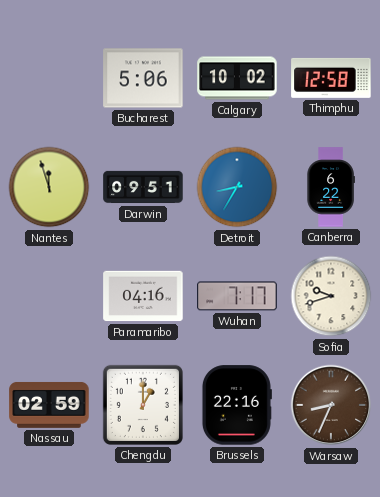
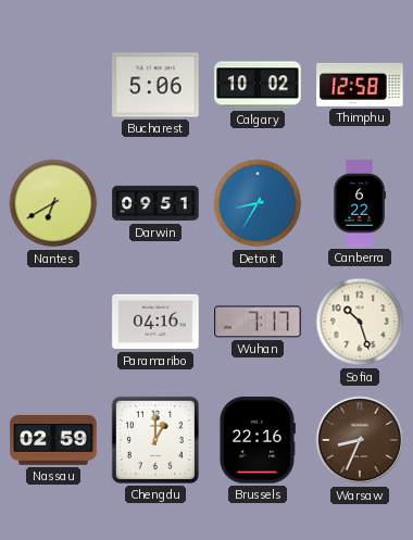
Nantes: 11:57 -> 6:40 (53, 203)
Sofia: 9:42 -> 10:27 (360, 322)
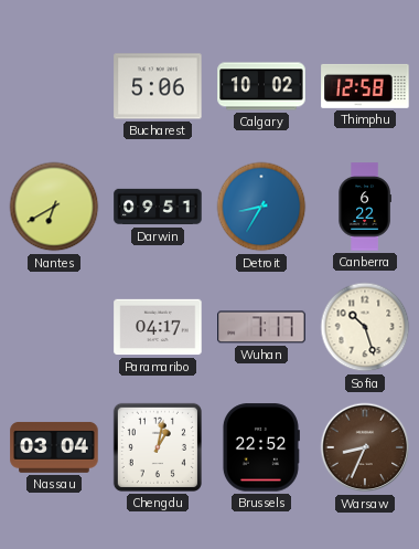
Paramaribo: 04:16 -> 04:17 (158, 327)
Nassau: 02:59 -> 03:04 (54, 447)
Chengdu: 1:00 -> 1:02 (158, 447)
Brussels: 22:16 -> 22:52 (260, 447)
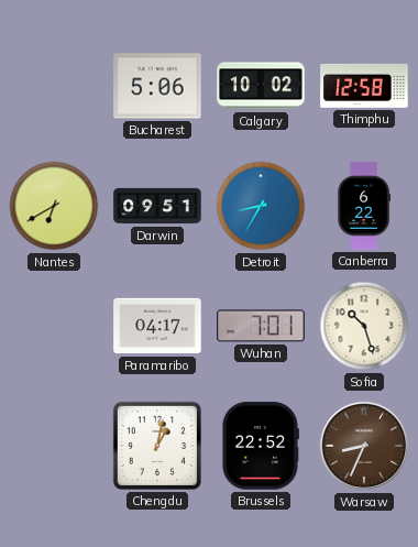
Wuhan: 7:17 -> 7:01 (261, 326)
Nassau: 03:04 -> none (54, 447)
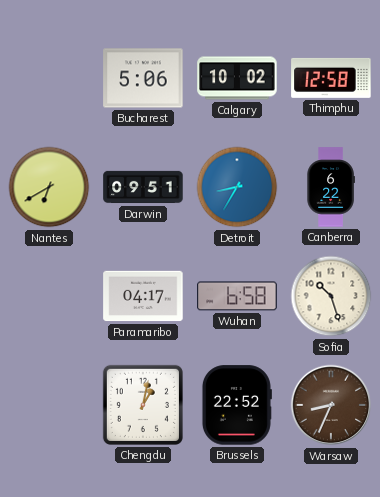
Wuhan: 7:01 -> 6:58 (237, 296)
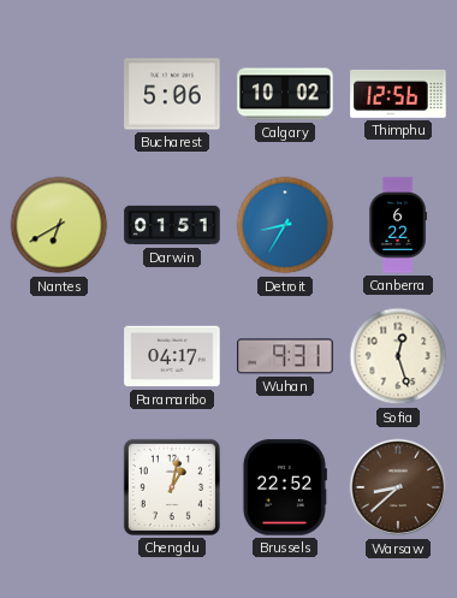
Thimphu: 12:58 -> 12:56 (398, 94)
Darwin: 09:51 -> 01:51 (172, 225)
Wuhan: 6:58 -> 9:31 (285, 356)
Sofia: 10:27 -> 12:27 (398, 356)
Warsaw: 8:34 -> 8:38 (398, 487)
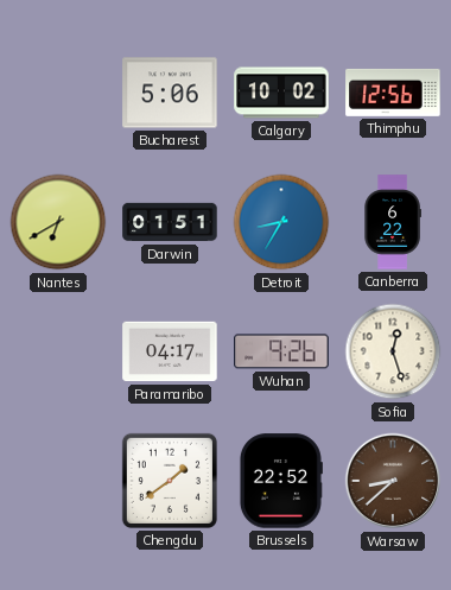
Wuhan: 9:31 -> 9:26 (281, 351)
Chengdu: 1:02 -> 1:39 (170, 481)
